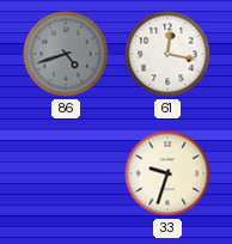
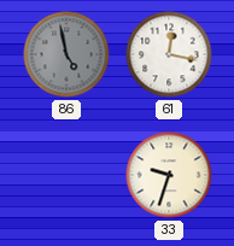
86: 4:42 -> 4:58 (66, 54)
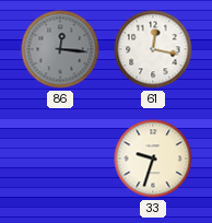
86: 4:58 -> 12:16 (60, 49)
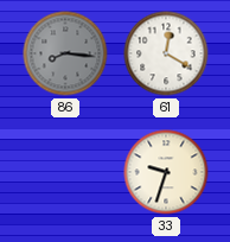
86: 12:16 -> 8:16 (65, 53)
61: 12:17 -> 12:20 (166, 53)
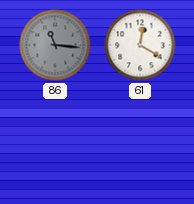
86: 8:16 -> 11:16 (55, 45)
33: 9:33 -> none (166, 172)
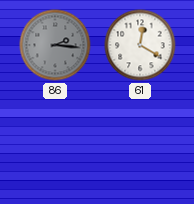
86: 11:16 -> 2:16 (55, 45)
